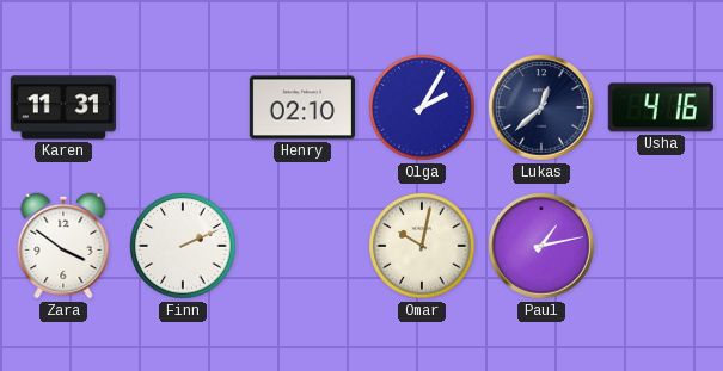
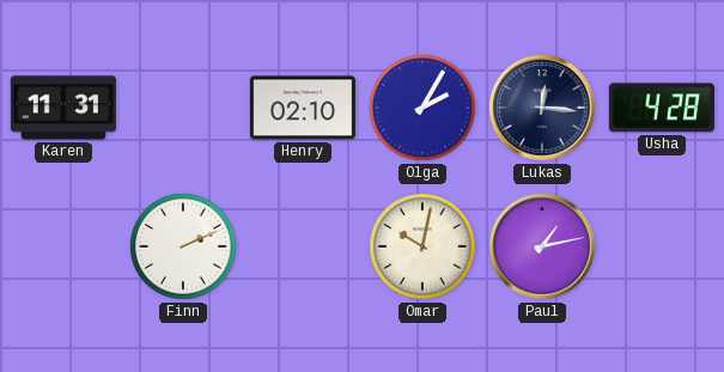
Lukas: 12:38 -> 12:16 (542, 108)
Usha: 4:16 -> 4:28 (662, 108)
Zara: 3:51 -> none (63, 246)
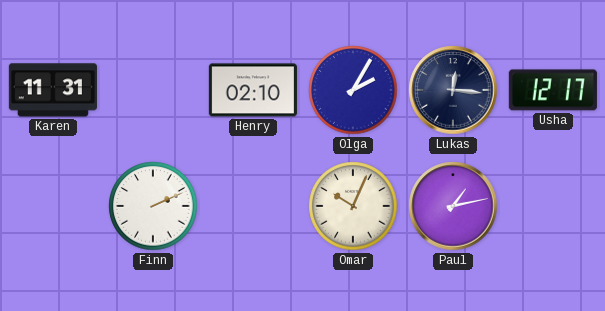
Usha: 4:28 -> 12:17 (553, 90)
Omar: 10:02 -> 10:04 (353, 206)
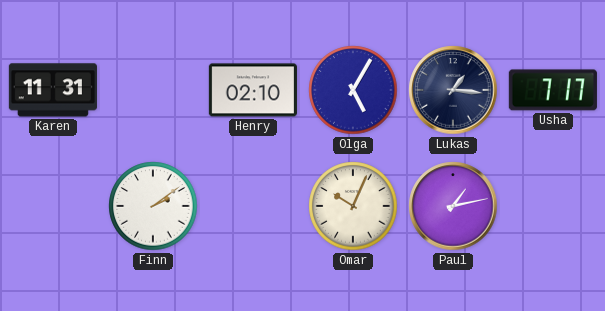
Olga: 2:05 -> 5:05 (353, 90)
Lukas: 12:16 -> 1:16 (453, 90)
Usha: 12:17 -> 7:17 (553, 90)
Finn: 2:11 -> 2:09 (153, 206)
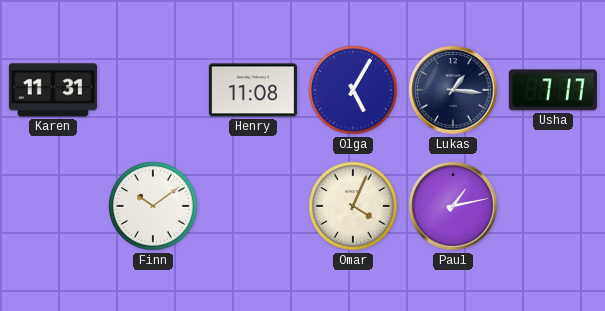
Henry: 02:10 -> 11:08 (253, 90)
Finn: 2:09 -> 10:09 (153, 206)
Omar: 10:04 -> 4:04 (353, 206)
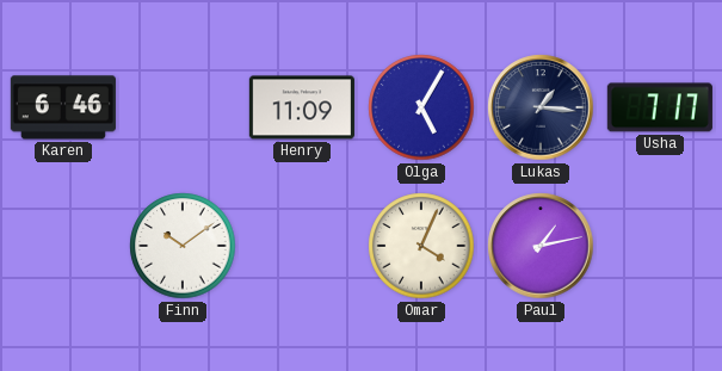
Karen: 11:31 -> 6:46 (63, 107)
Henry: 11:08 -> 11:09 (302, 107)
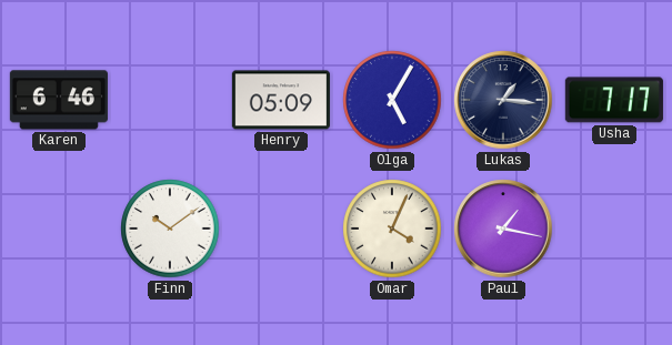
Henry: 11:09 -> 05:09 (281, 100)
Paul: 1:13 -> 1:17 (503, 229)
